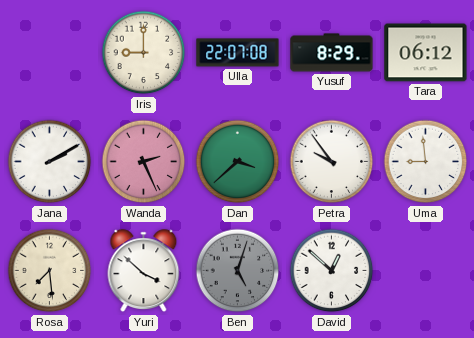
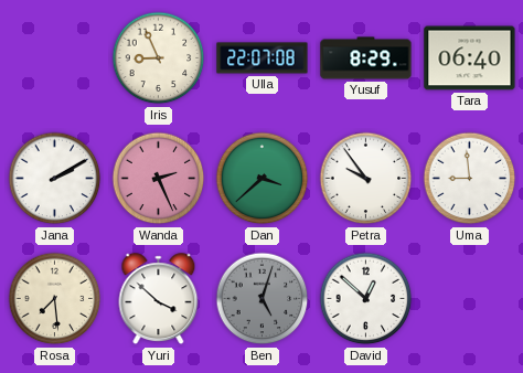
Iris: 9:00 -> 8:56 (159, 58)
Tara: 06:12 -> 06:40 (470, 58)
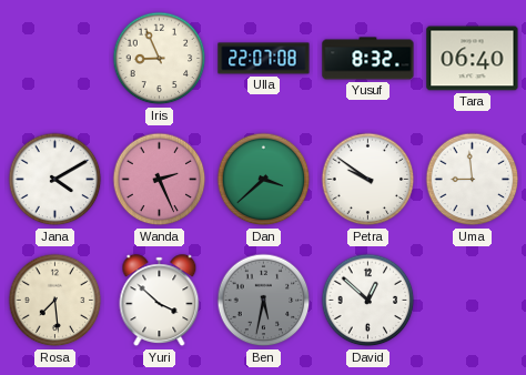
Yusuf: 8:29 -> 8:32 (368, 59)
Jana: 2:10 -> 4:10 (55, 180)
Petra: 9:54 -> 9:51 (368, 180)
Ben: 5:03 -> 5:32 (264, 301)
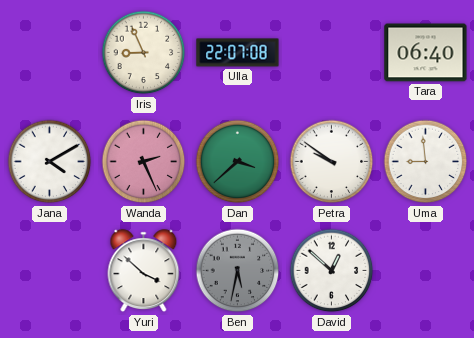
Yusuf: 8:32 -> none (368, 59)
Rosa: 7:29 -> none (55, 301)
